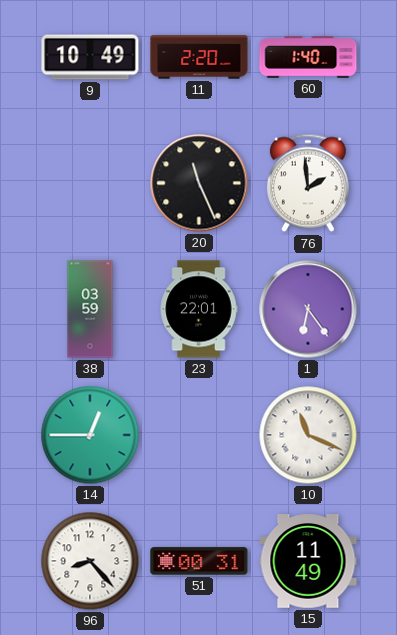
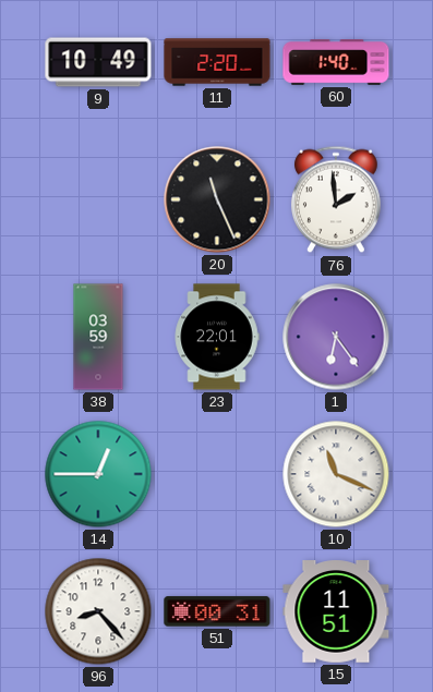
15: 11:49 -> 11:51 (336, 612)
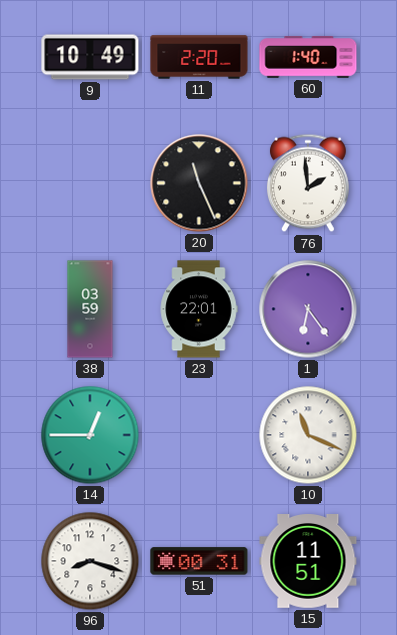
96: 8:23 -> 8:18 (90, 561)
